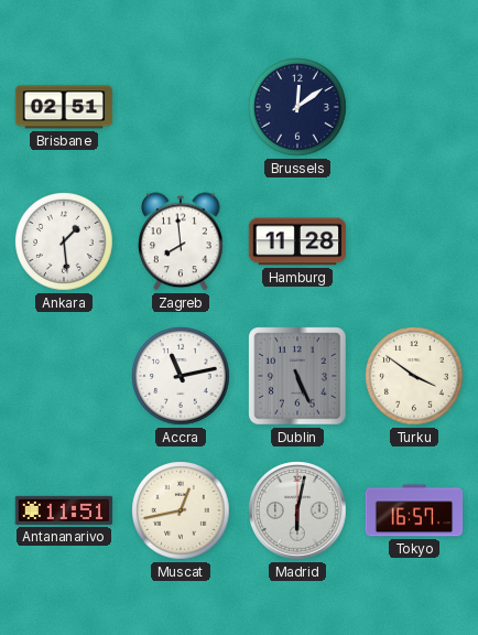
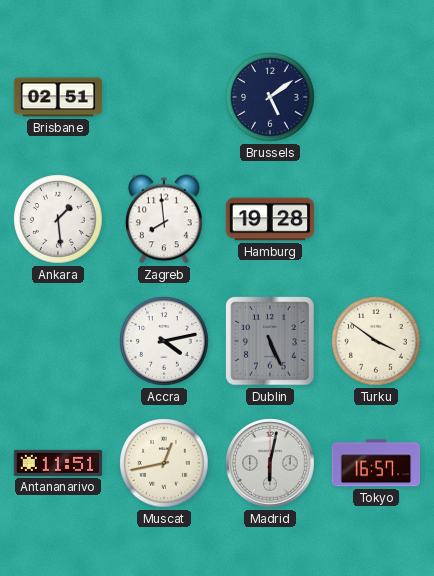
Brussels: 12:09 -> 5:09 (270, 97)
Hamburg: 11:28 -> 19:28 (270, 219)
Accra: 11:13 -> 4:13 (164, 341)
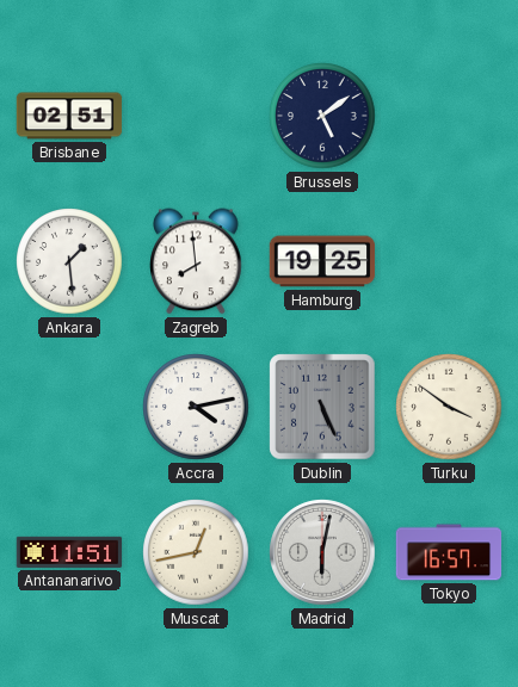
Hamburg: 19:28 -> 19:25 (322, 261)
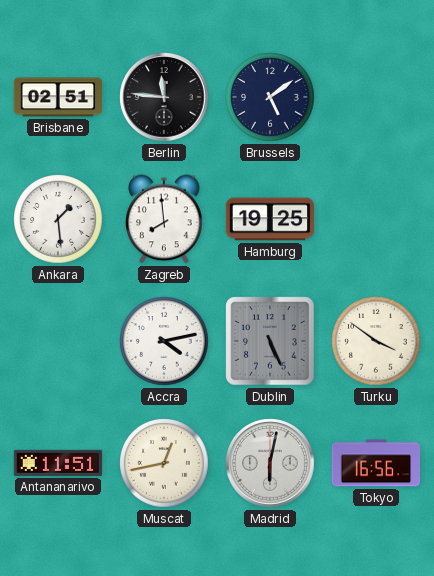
Berlin: none -> 11:46 (164, 97)
Tokyo: 16:57 -> 16:56 (376, 463)
